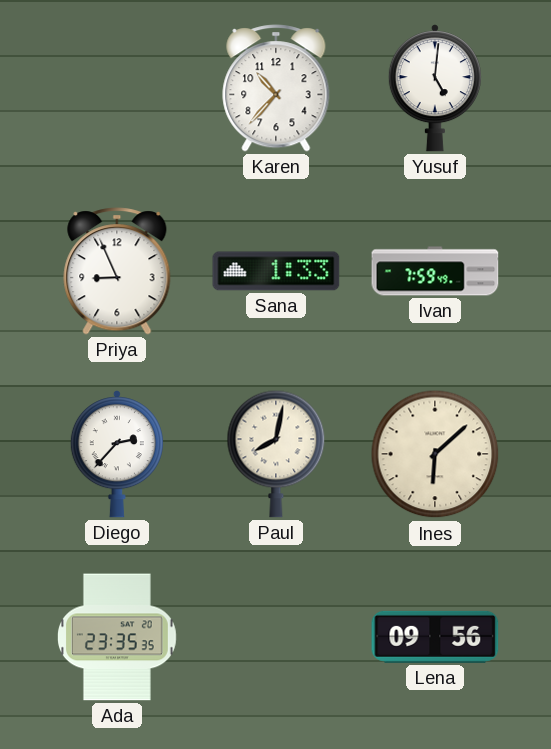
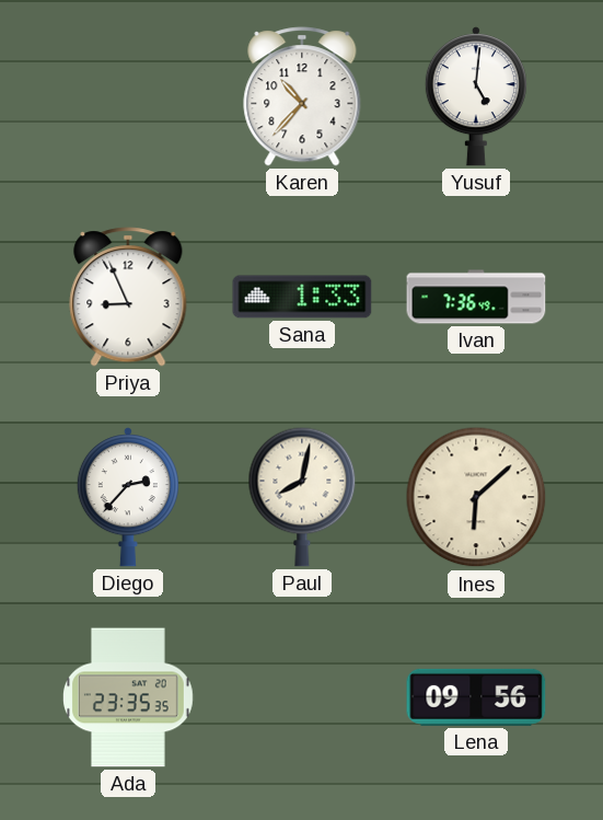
Ivan: 7:59 -> 7:36 (476, 297)
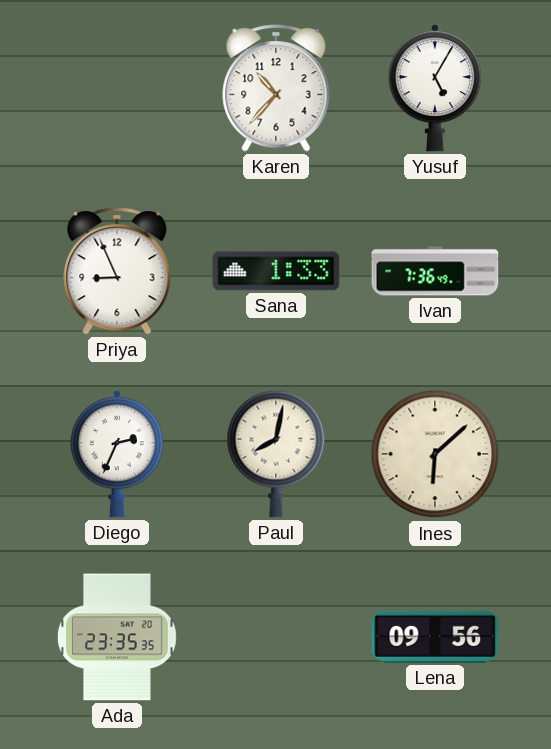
Yusuf: 5:01 -> 5:05 (435, 88)
Diego: 2:37 -> 2:34 (117, 454)
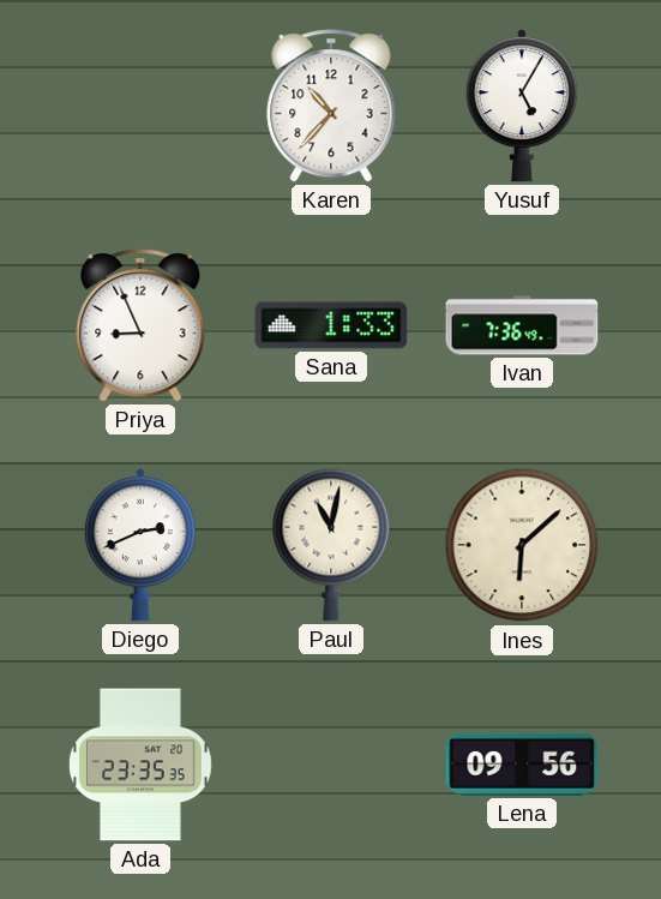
Diego: 2:34 -> 2:41 (140, 545)
Paul: 8:02 -> 11:02 (331, 545)
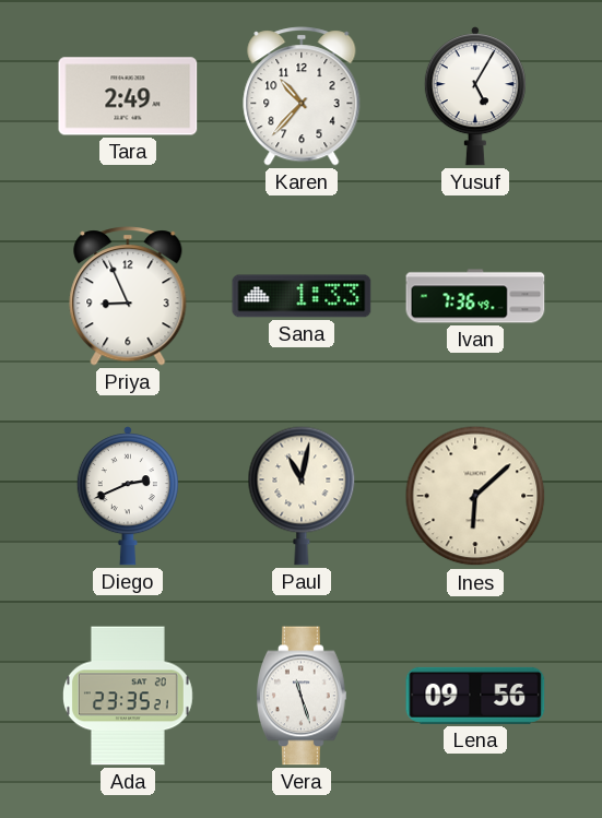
Tara: none -> 2:49 (128, 96)
Ada: 23:35:35 -> 23:35:21 (128, 696)
Vera: none -> 11:27 (303, 696)
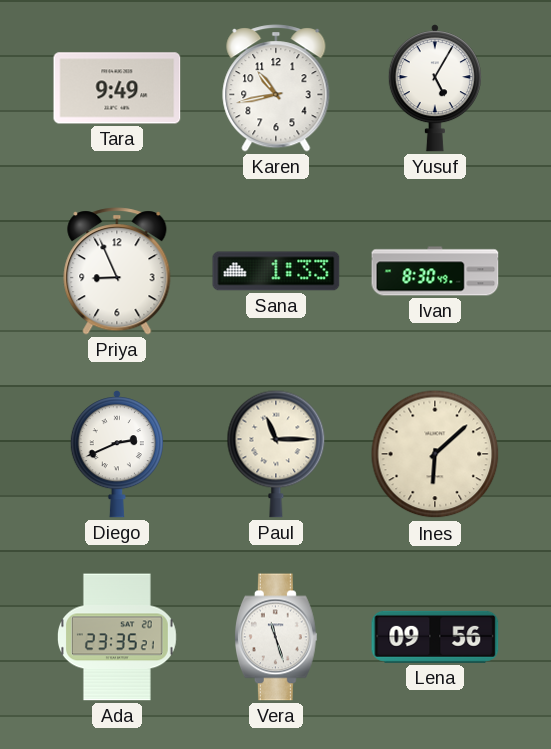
Tara: 2:49 -> 9:49 (117, 88)
Karen: 10:37 -> 10:43 (276, 88)
Ivan: 7:36 -> 8:30 (435, 271)
Paul: 11:02 -> 11:15 (276, 454)
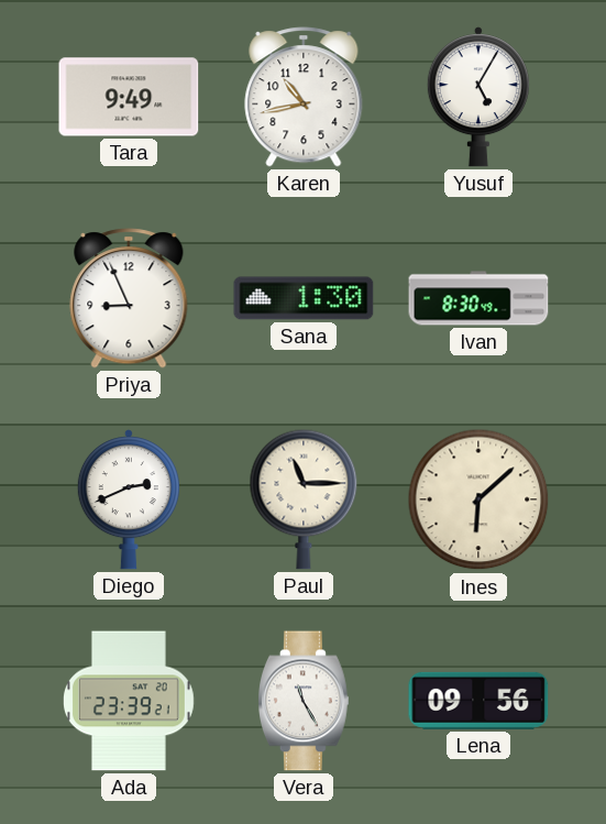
Sana: 1:33 -> 1:30 (304, 298)
Ada: 23:35 -> 23:39 (129, 701)
Vera: 11:27 -> 11:25 (305, 701)
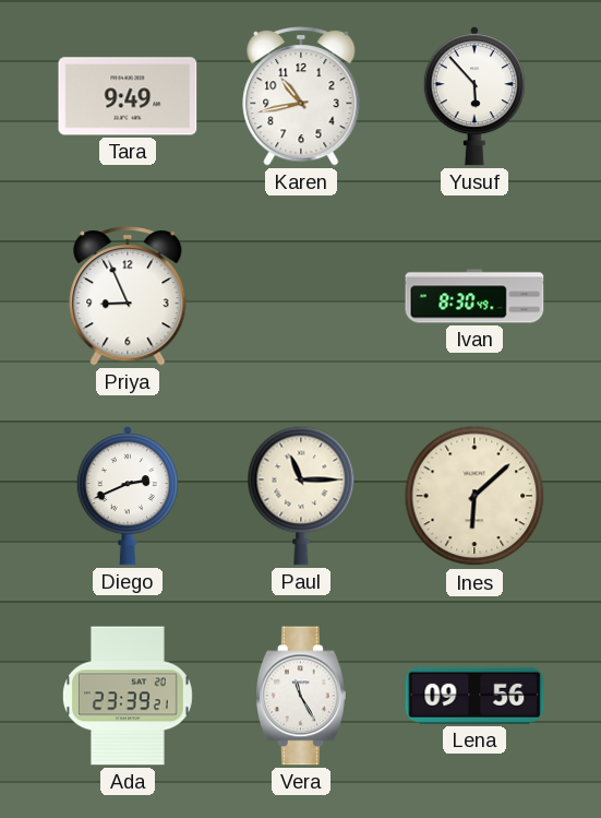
Yusuf: 5:05 -> 5:53 (474, 96)
Sana: 1:30 -> none (304, 298)
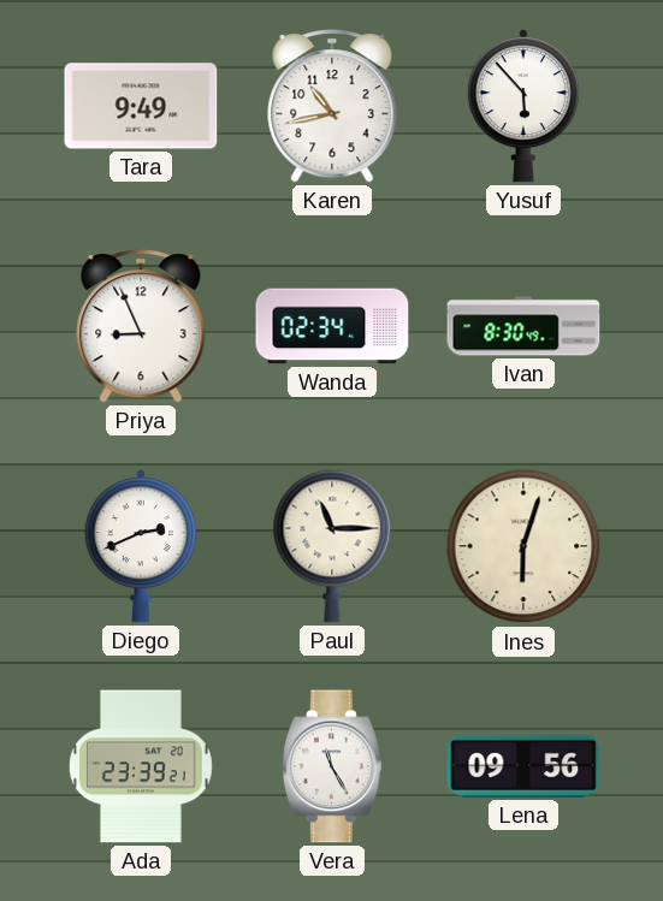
Wanda: none -> 02:34 (332, 326)
Ines: 6:08 -> 6:03 (523, 546)
